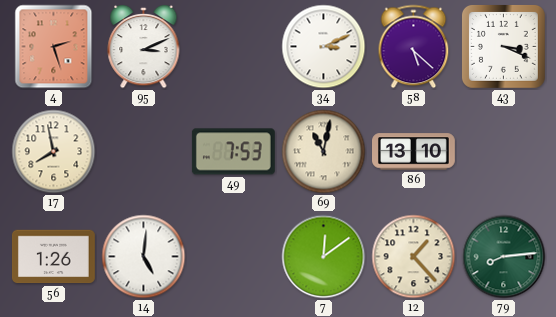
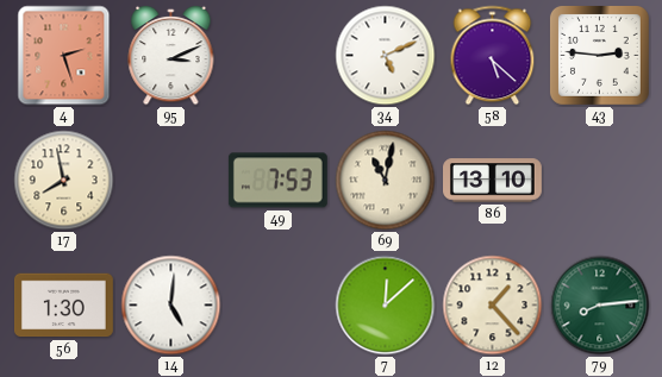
34: 3:11 -> 5:11 (386, 56)
43: 3:19 -> 2:46 (600, 56)
56: 1:26 -> 1:30 (63, 306)
7: 12:09 -> 12:08 (386, 306)
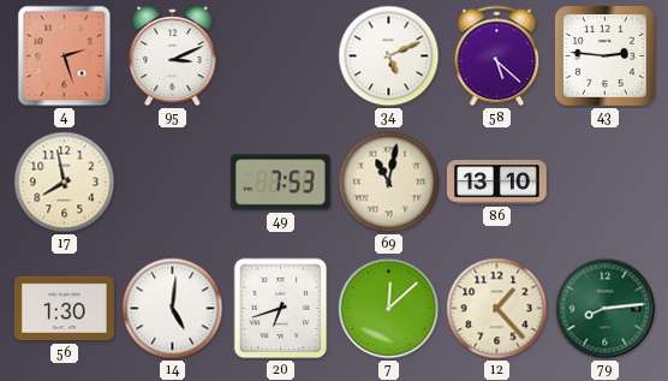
20: none -> 6:42 (281, 309)
